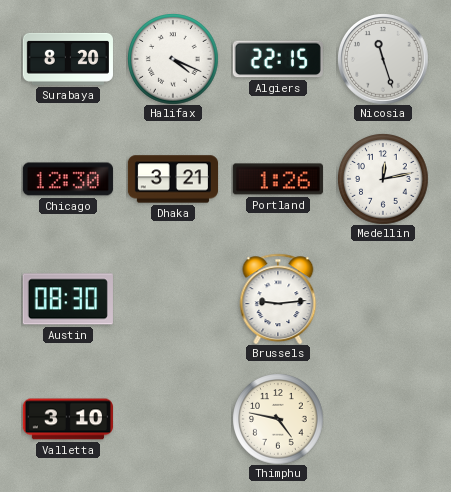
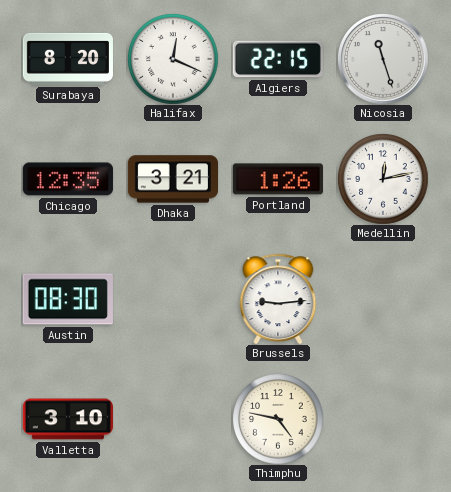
Halifax: 4:19 -> 12:19 (173, 59)
Chicago: 12:30 -> 12:35 (68, 179)
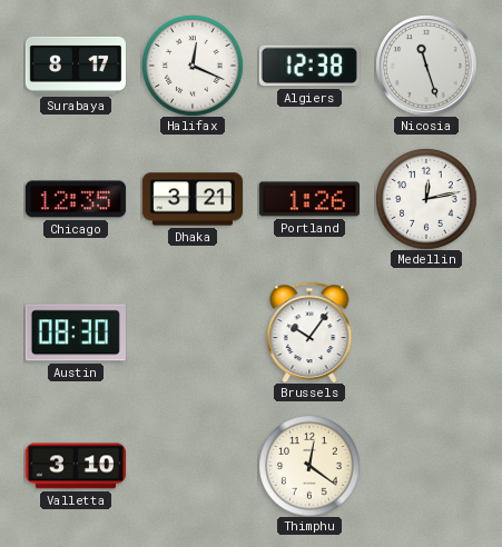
Surabaya: 8:20 -> 8:17 (76, 66)
Algiers: 22:15 -> 12:38 (309, 66)
Brussels: 9:14 -> 10:06 (309, 332)
Thimphu: 4:47 -> 12:21 (309, 466)
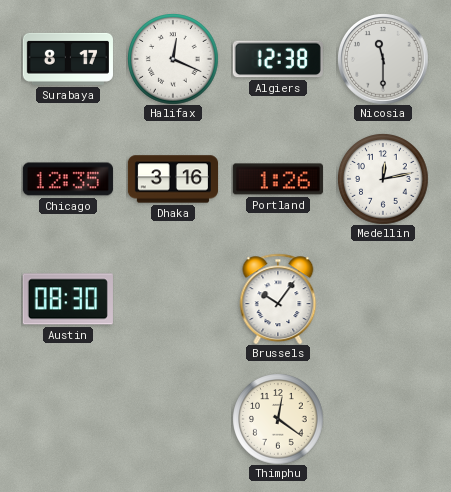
Nicosia: 11:27 -> 11:30 (383, 59)
Dhaka: 3:21 -> 3:16 (172, 179)
Valletta: 3:10 -> none (76, 466)
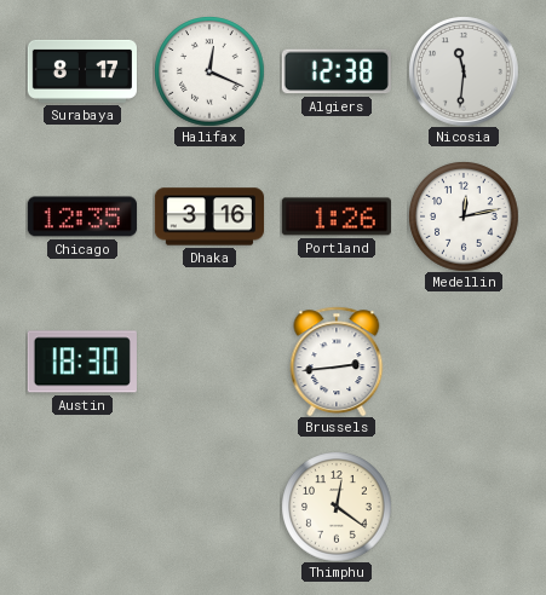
Nicosia: 11:30 -> 11:31 (464, 71)
Austin: 08:30 -> 18:30 (82, 362)
Brussels: 10:06 -> 2:44 (337, 362)
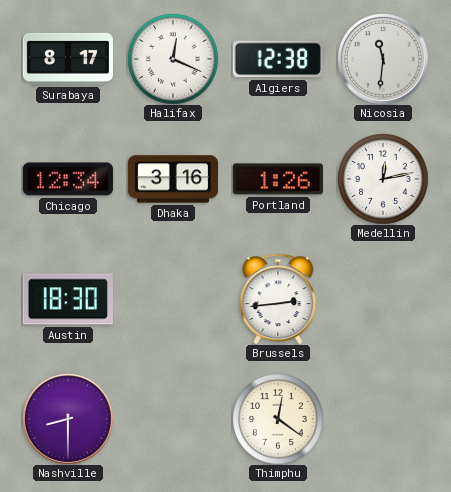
Chicago: 12:35 -> 12:34 (68, 179)
Nashville: none -> 8:30 (68, 419)
